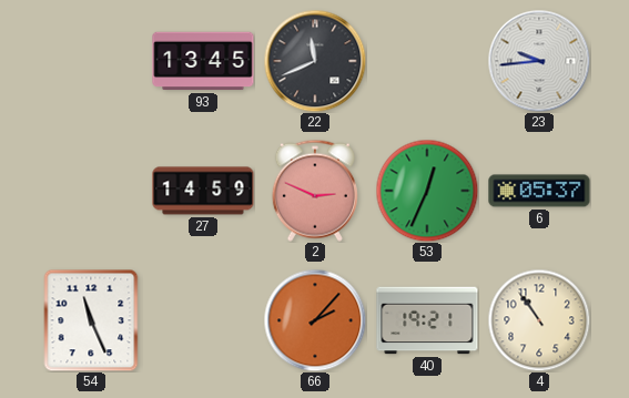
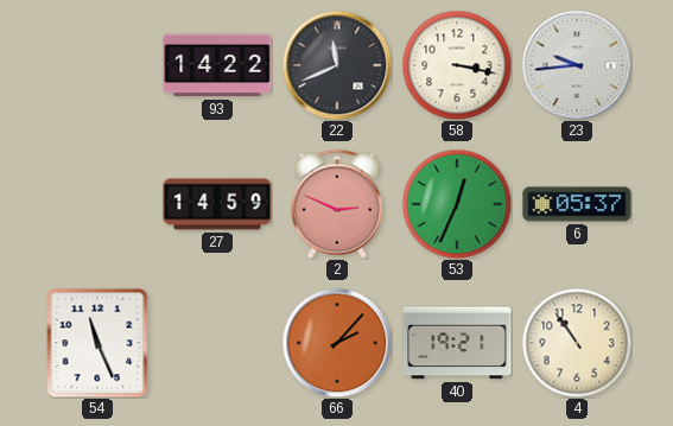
93: 13:45 -> 14:22 (217, 65)
58: none -> 3:17 (457, 65)
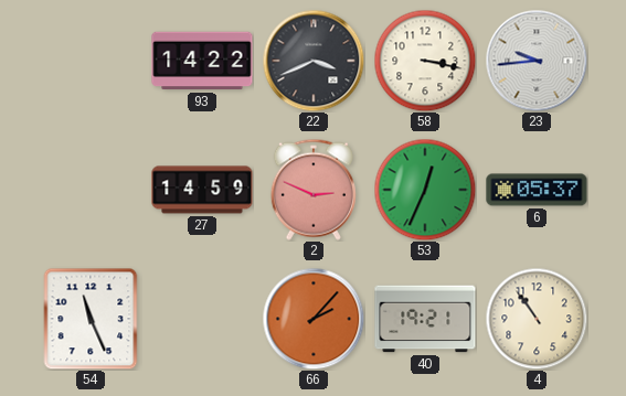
22: 11:41 -> 3:41 (314, 61)
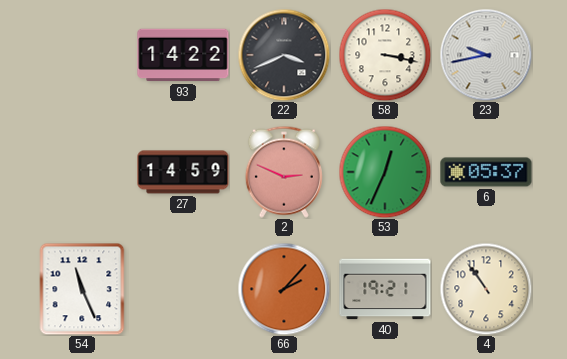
23: 9:44 -> 9:43 (486, 55)
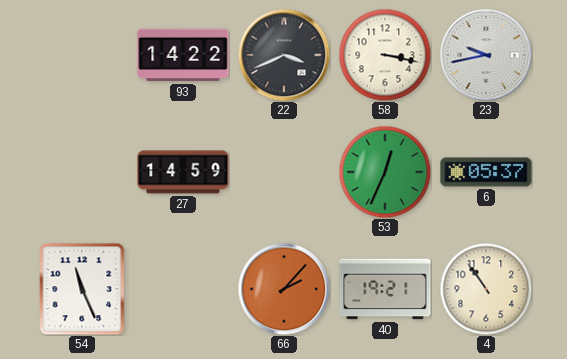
2: 2:49 -> none (284, 172)
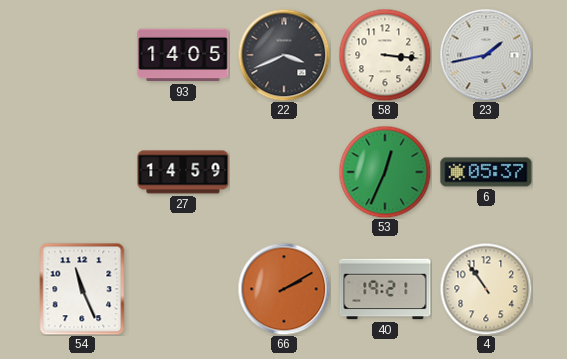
93: 14:22 -> 14:05 (183, 55)
58: 3:17 -> 3:16 (385, 55)
23: 9:43 -> 1:43 (486, 55)
66: 2:07 -> 2:10 (284, 289)
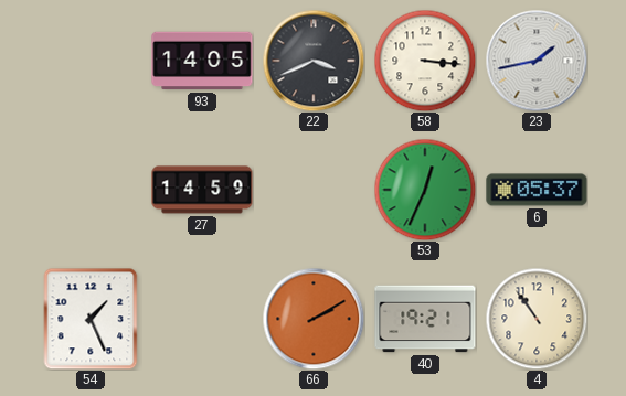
54: 11:26 -> 1:26 (91, 319)
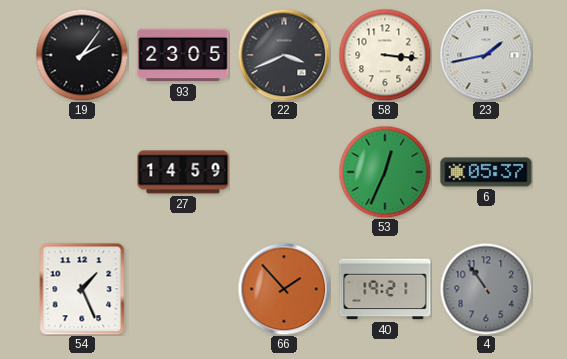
19: none -> 2:06 (82, 55)
93: 14:05 -> 23:05 (183, 55)
66: 2:10 -> 1:53 (284, 289)
4 dial: cream -> grey (486, 289)
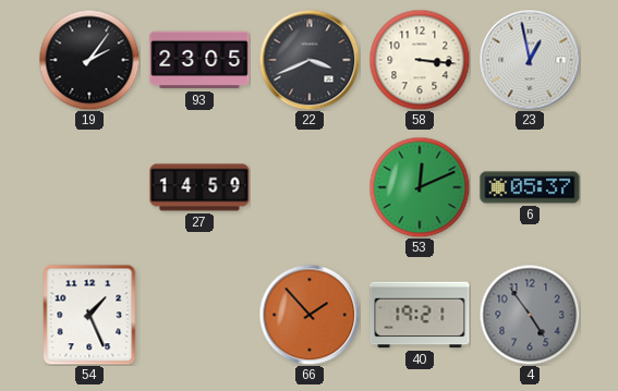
23: 1:43 -> 12:58 (530, 60)
53: 12:34 -> 12:11 (420, 187)
4: 10:54 -> 4:54 (530, 315)
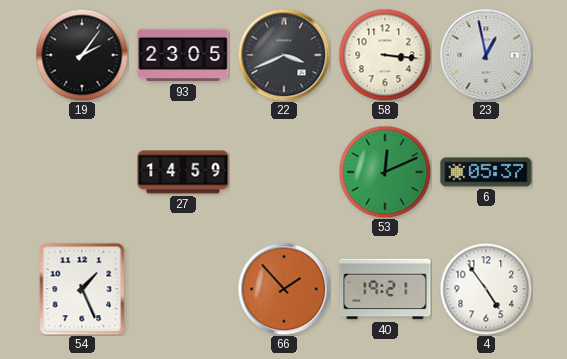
4 dial: grey -> white (486, 289)
